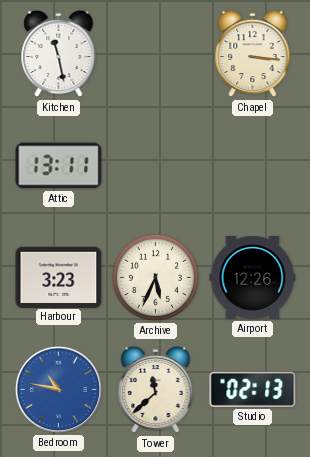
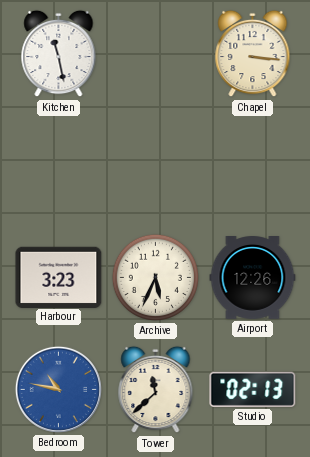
Attic: 13:11 -> none (59, 166)
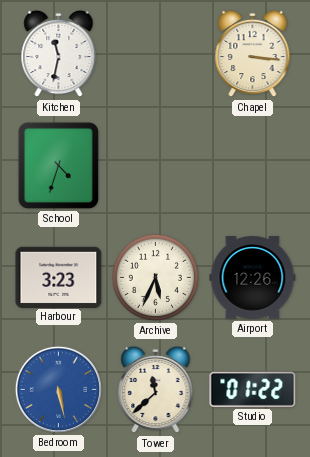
Kitchen: 11:28 -> 11:32 (59, 54)
School: none -> 4:33 (58, 165)
Bedroom: 10:47 -> 5:28 (58, 389)
Studio: 02:13 -> 01:22 (253, 389)
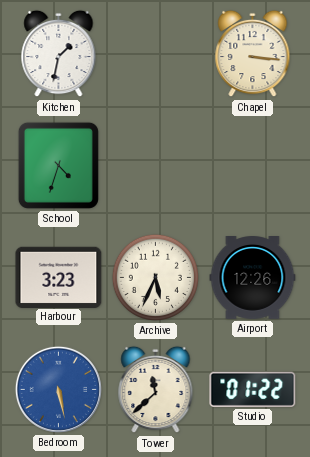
Kitchen: 11:32 -> 1:32 (59, 54)
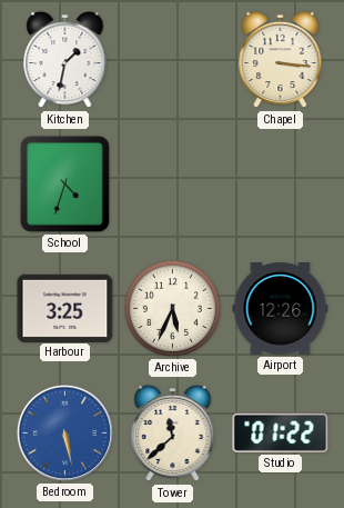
Harbour: 3:23 -> 3:25 (65, 308)
